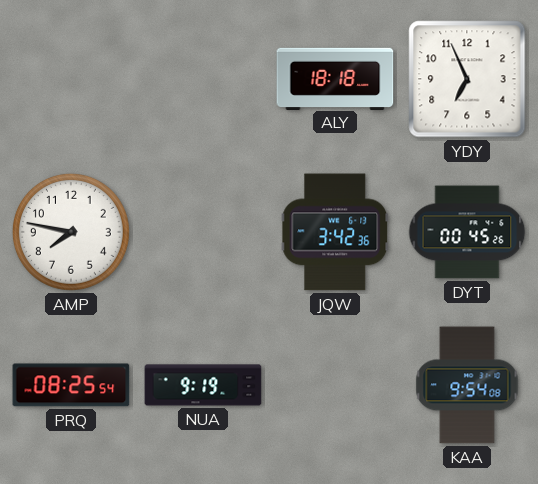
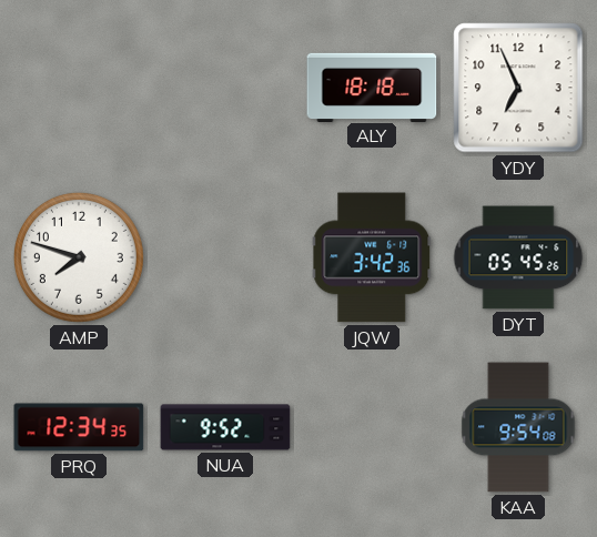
AMP: 7:47 -> 7:48 (79, 257)
DYT: 00:45 -> 05:45 (518, 257)
PRQ: 08:25 -> 12:34 (79, 427)
NUA: 9:19 -> 9:52 (225, 427)
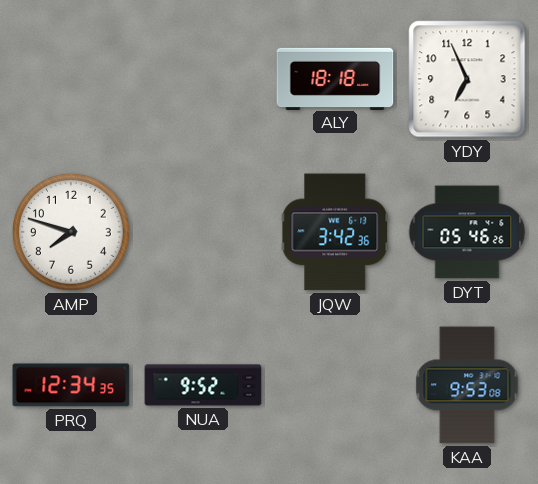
DYT: 05:45 -> 05:46 (467, 232)
KAA: 9:54 -> 9:53 (467, 385)
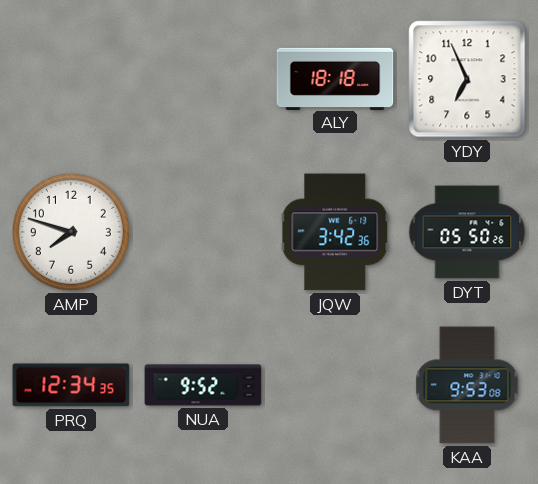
DYT: 05:46 -> 05:50 (467, 232)
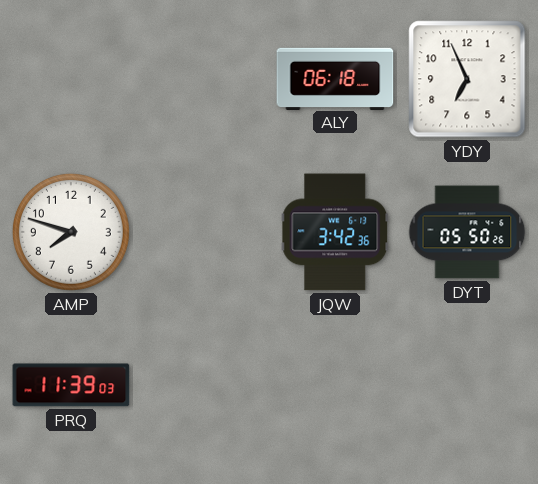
ALY: 18:18 -> 06:18 (335, 78)
PRQ: 12:34 -> 11:39 (71, 385)
NUA: 9:52 -> none (203, 385)
KAA: 9:53 -> none (467, 385)
